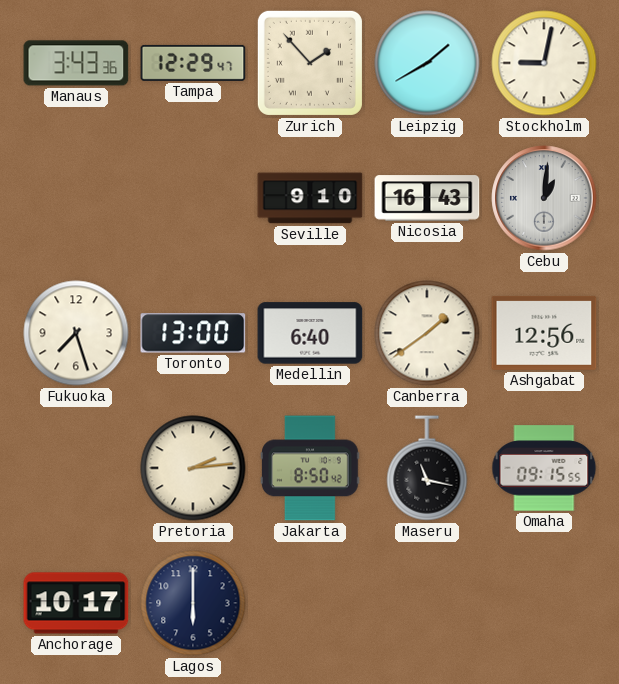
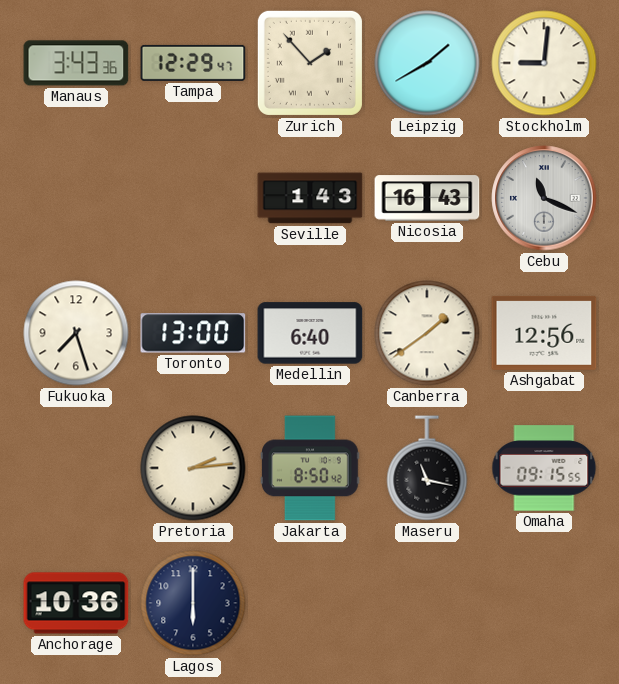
Stockholm: 9:02 -> 9:01 (544, 63)
Seville: 9:10 -> 1:43 (310, 198)
Cebu: 1:01 -> 11:19 (544, 198)
Anchorage: 10:17 -> 10:36 (76, 603)
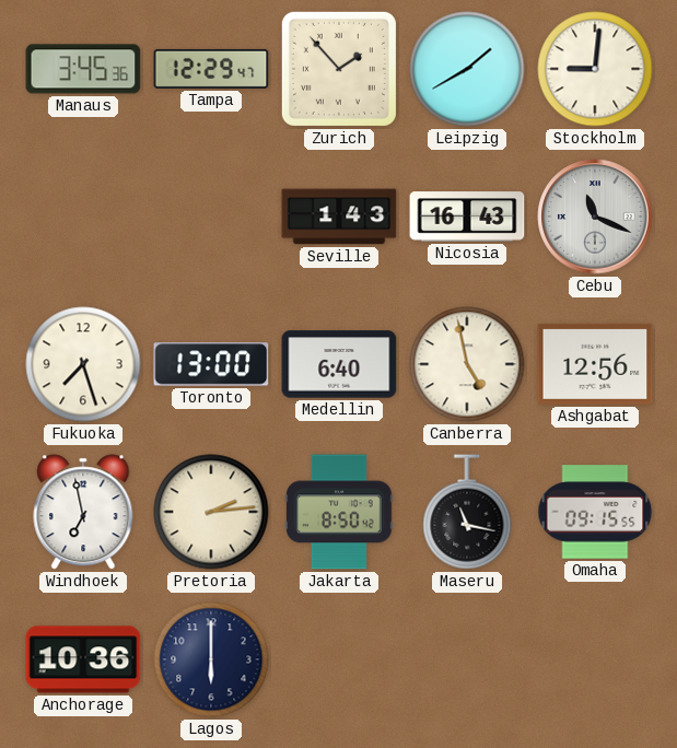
Manaus: 3:43 -> 3:45 (83, 69)
Canberra: 1:39 -> 4:58 (467, 364)
Windhoek: none -> 6:58 (83, 512)
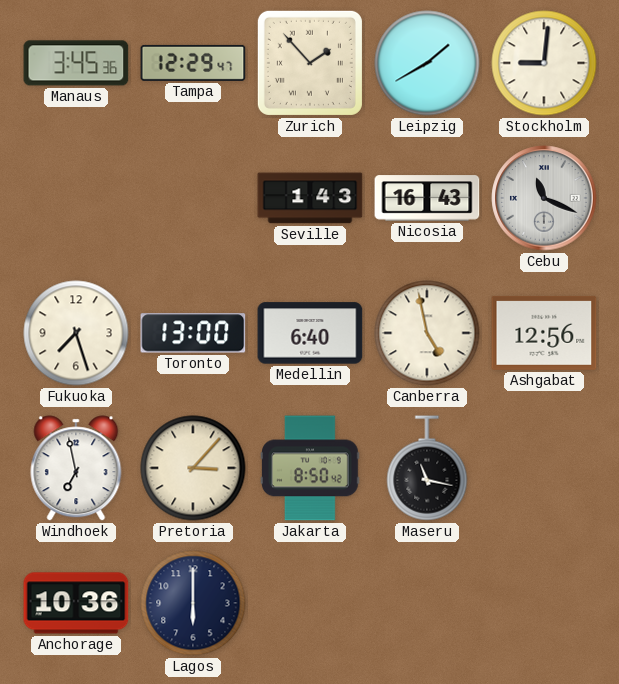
Pretoria: 2:14 -> 3:07 (193, 468)
Omaha: 09:15 -> none (595, 512)
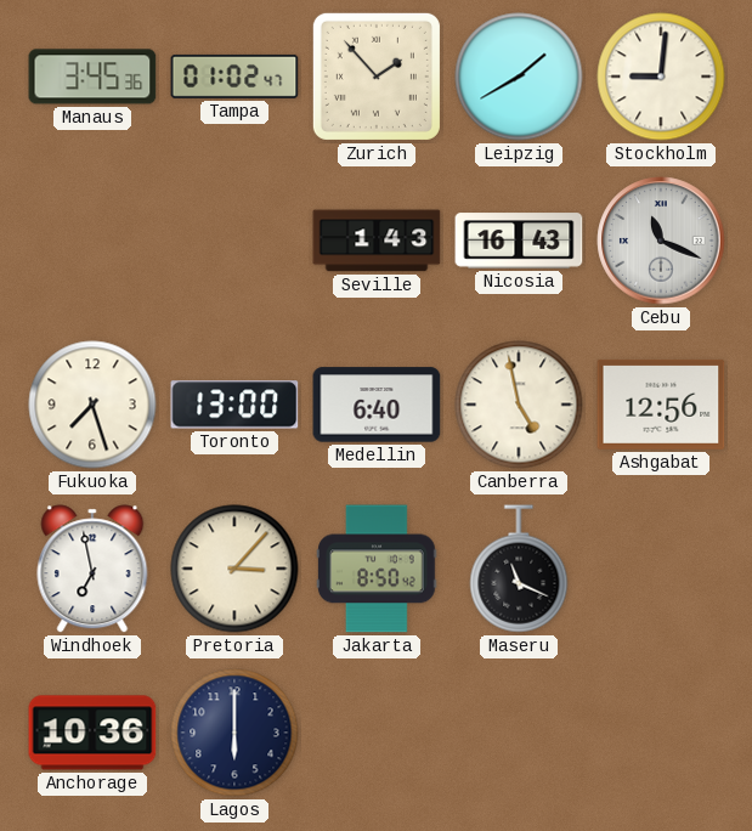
Tampa: 12:29 -> 01:02 (234, 77)
Maseru: 11:17 -> 11:19 (519, 569)
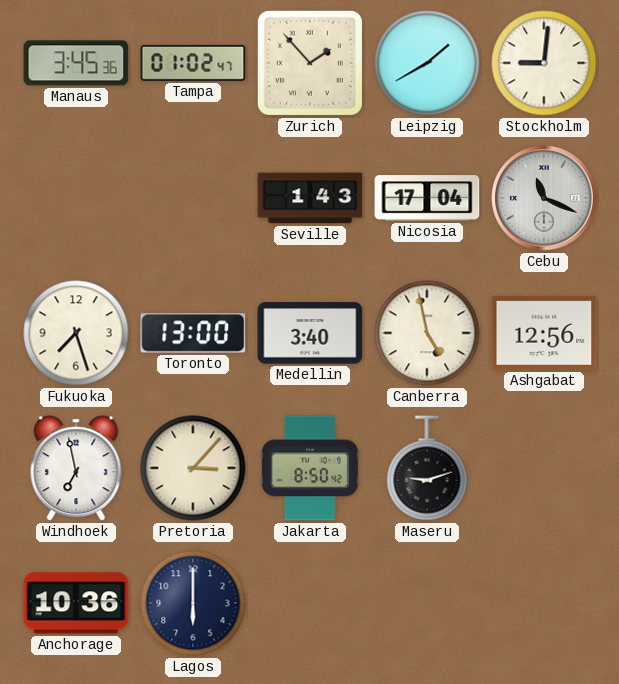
Nicosia: 16:43 -> 17:04 (427, 198)
Medellin: 6:40 -> 3:40 (310, 333)
Maseru: 11:19 -> 9:12 (427, 468)
